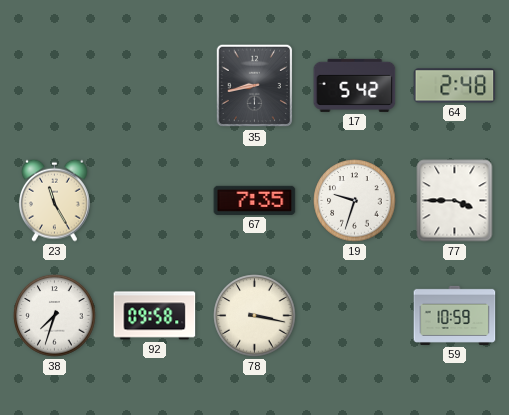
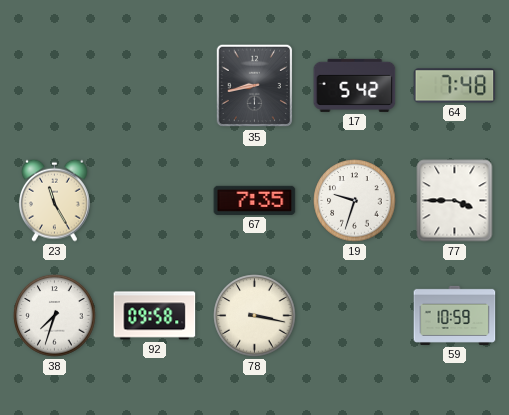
64: 2:48 -> 7:48 (455, 86)
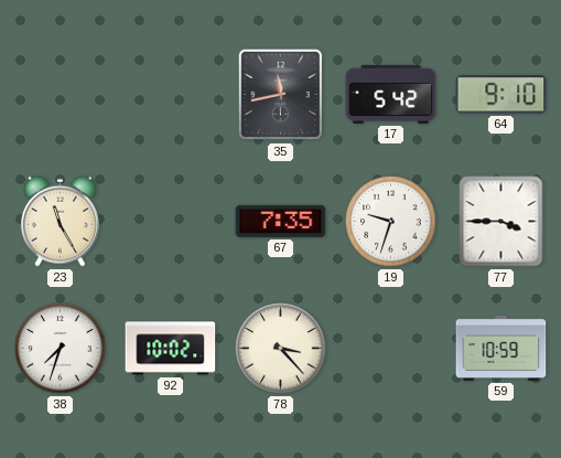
35: 8:43 -> 11:43 (281, 95)
64: 7:48 -> 9:10 (501, 95)
92: 09:58 -> 10:02 (171, 349)
78: 3:17 -> 3:23 (281, 349)
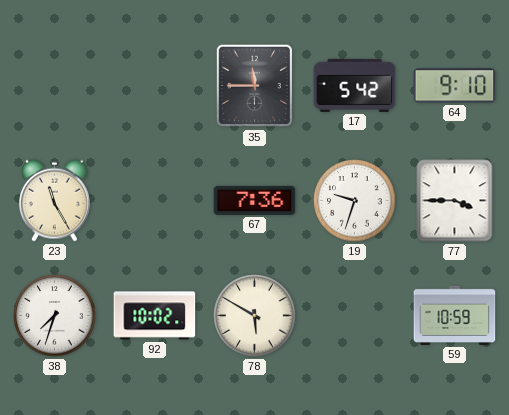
35: 11:43 -> 11:45 (255, 86)
67: 7:35 -> 7:36 (255, 200)
78: 3:23 -> 5:50 (255, 316)
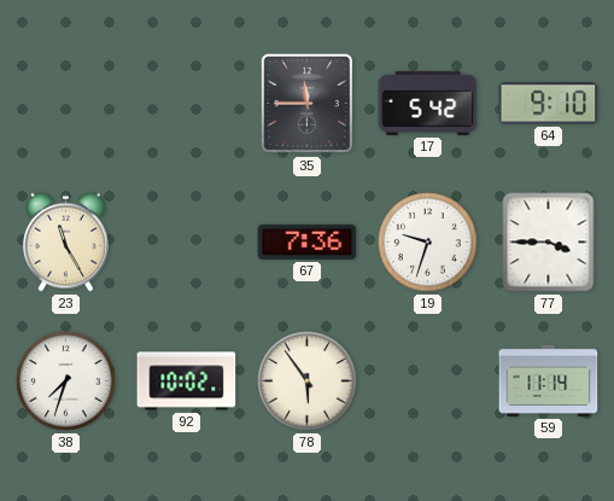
78: 5:50 -> 5:54 (308, 381)
59: 10:59 -> 11:14 (549, 380)
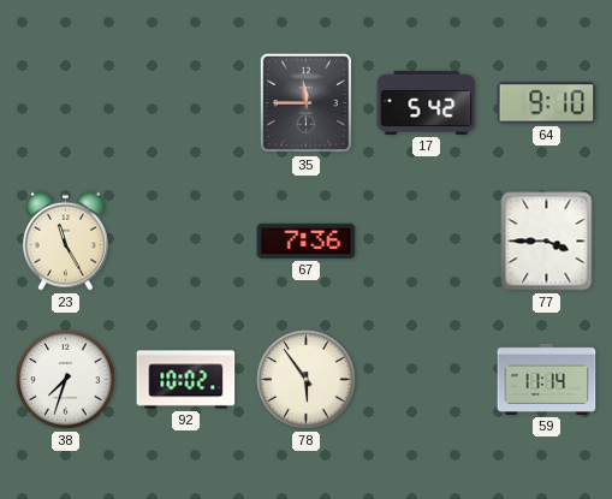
19: 9:33 -> none (428, 243)
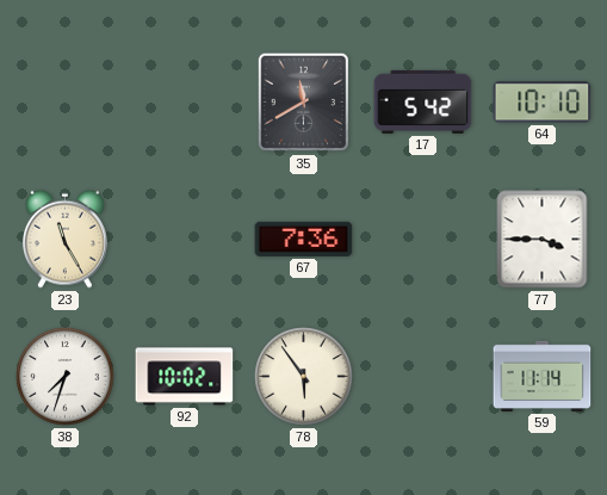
35: 11:45 -> 11:40 (304, 103)
64: 9:10 -> 10:10 (543, 103)
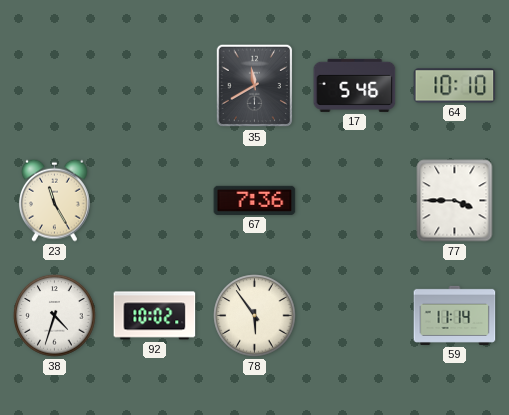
17: 5:42 -> 5:46 (355, 85)
38: 7:33 -> 4:33 (55, 316)
